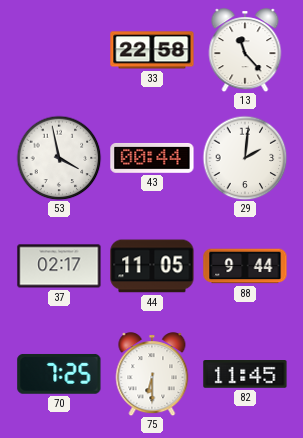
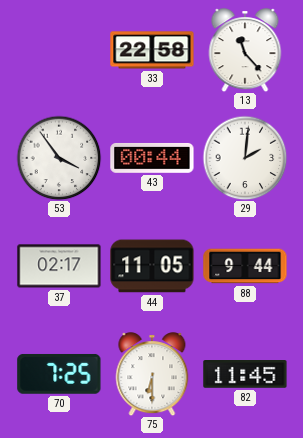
53: 3:58 -> 3:54 (59, 158)
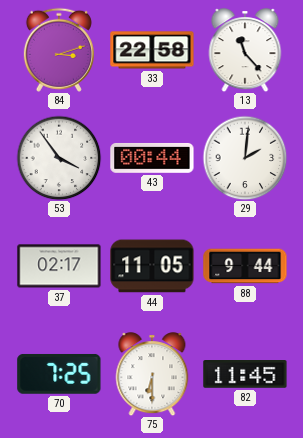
84: none -> 3:12 (59, 50)
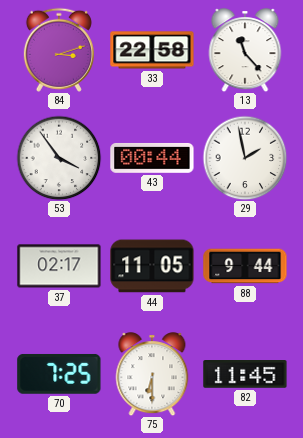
29: 2:01 -> 1:58 (245, 158)
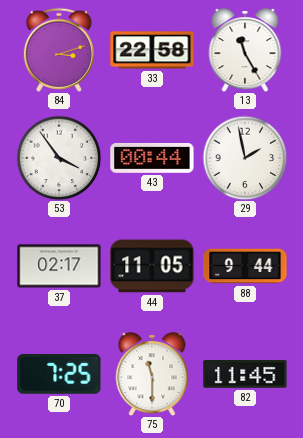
13: 11:23 -> 11:25 (245, 50)
75: 6:30 -> 11:30 (152, 374)
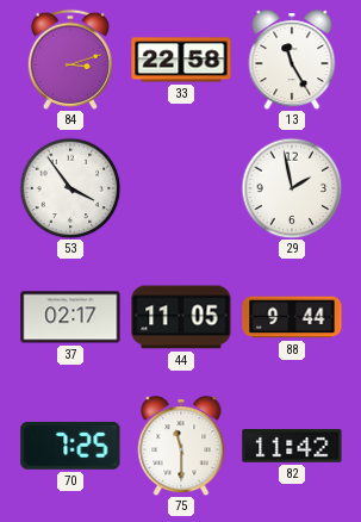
43: 00:44 -> none (152, 158)
82: 11:45 -> 11:42 (292, 447)
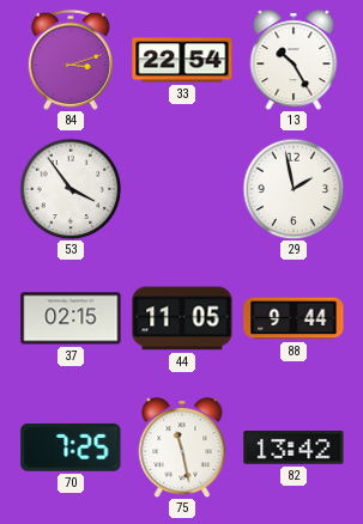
33: 22:58 -> 22:54 (182, 60)
13: 11:25 -> 10:25 (294, 60)
37: 02:17 -> 02:15 (71, 318)
75: 11:30 -> 11:28 (182, 447)
82: 11:42 -> 13:42 (294, 449)
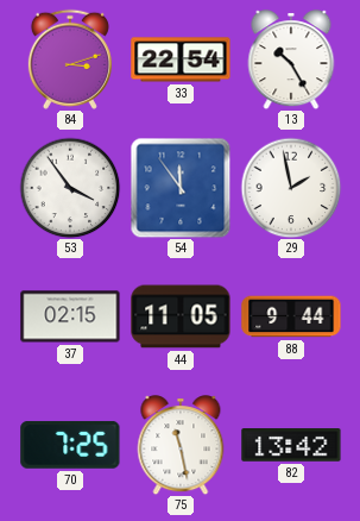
54: none -> 11:54 (181, 188)
